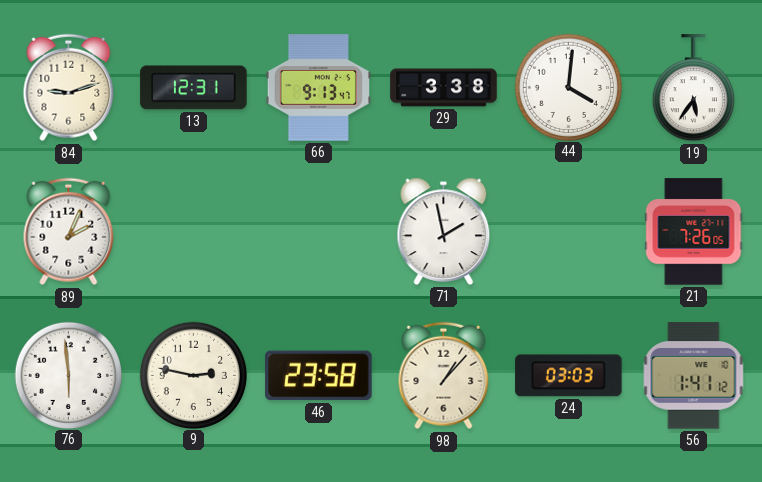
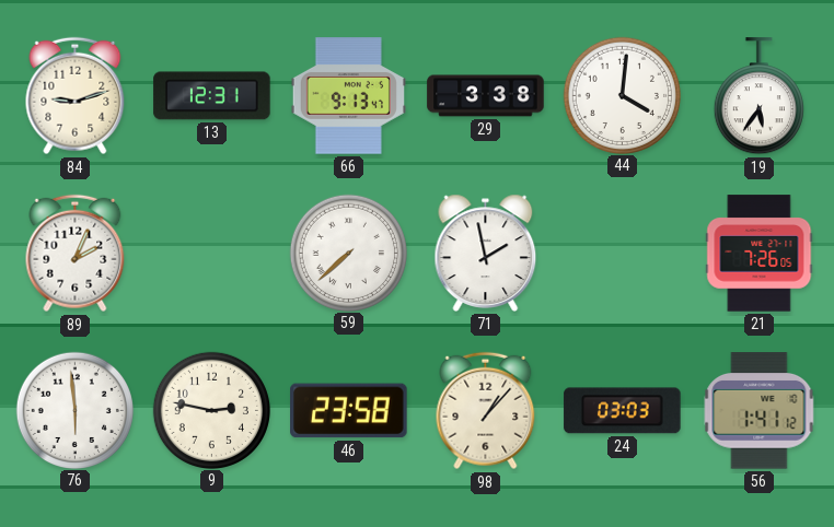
59: none -> 7:38 (348, 253)
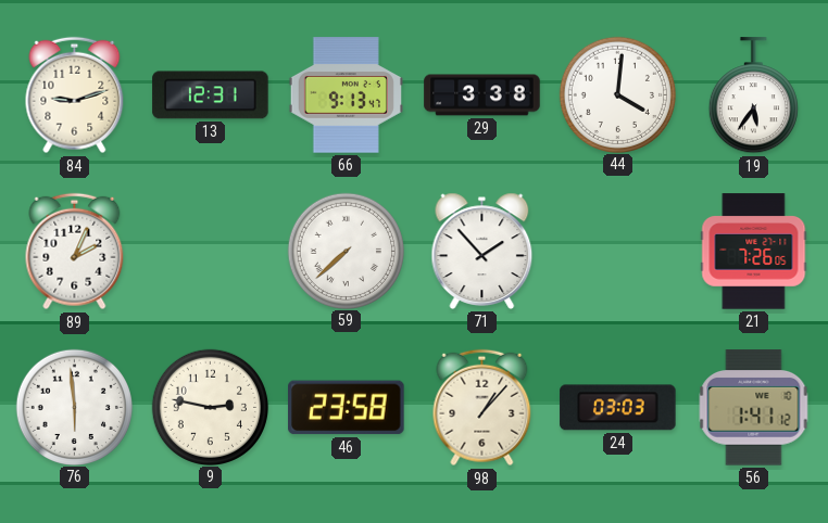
71: 1:58 -> 1:53 (482, 251)
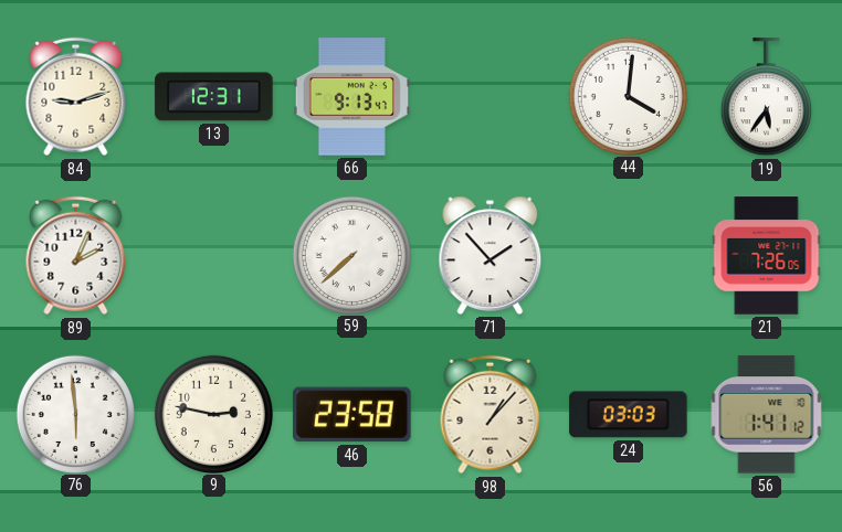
29: 3:38 -> none (482, 95)
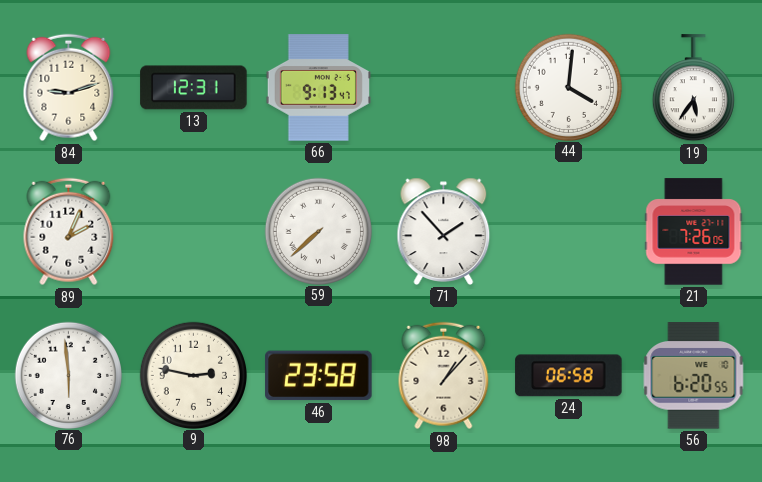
24: 03:03 -> 06:58 (569, 376)
56: 1:41 -> 6:20 (694, 376)
